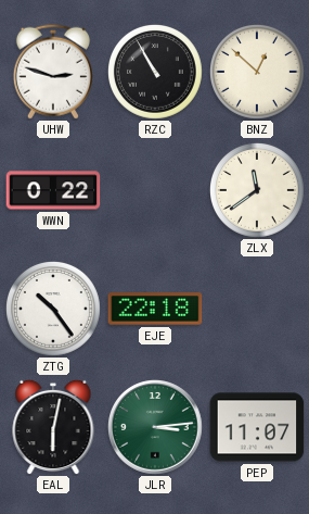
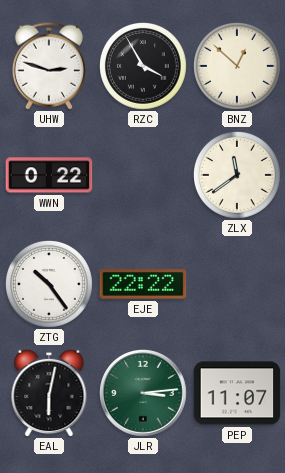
RZC: 10:55 -> 3:55 (144, 67)
EJE: 22:18 -> 22:22 (143, 284)
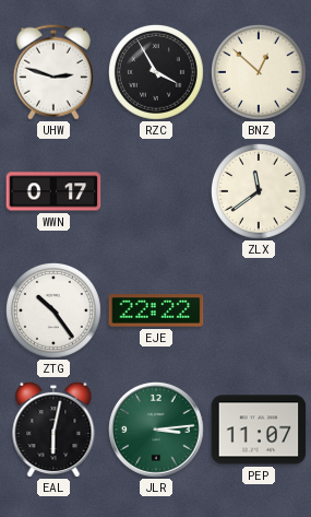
WWN: 0:22 -> 0:17 (53, 191)
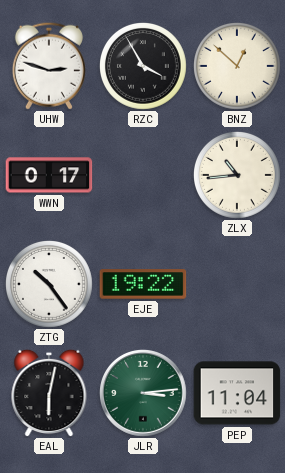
ZLX: 11:39 -> 10:44 (238, 176)
EJE: 22:22 -> 19:22 (143, 284)
PEP: 11:07 -> 11:04 (237, 393)
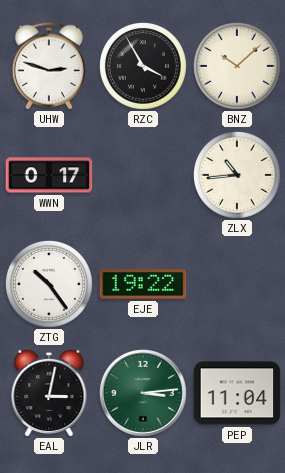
BNZ: 12:52 -> 10:08 (238, 67)
EAL: 6:02 -> 3:02 (49, 393)
